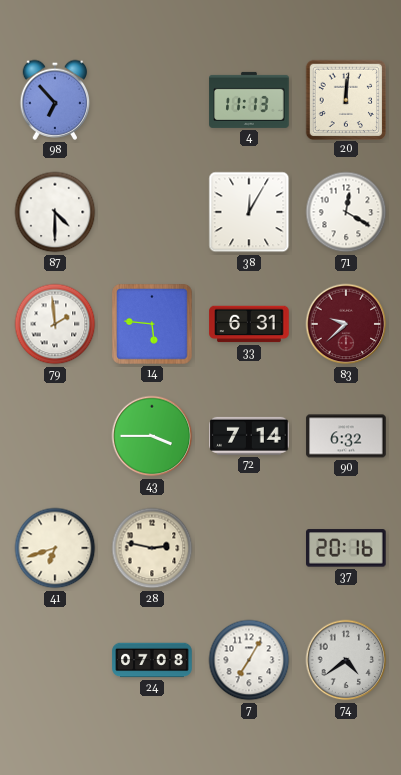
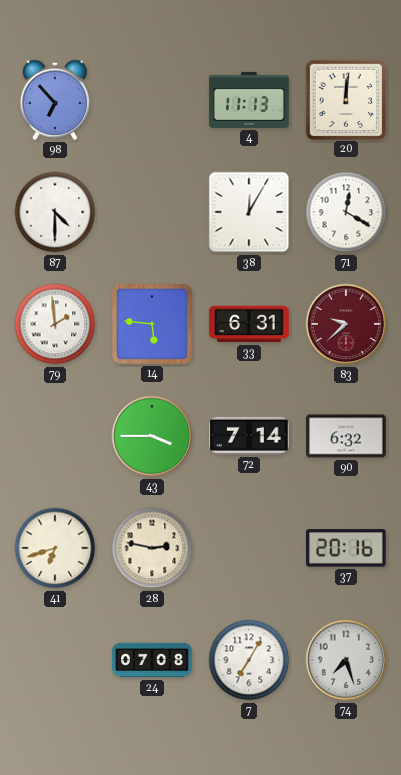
74: 4:39 -> 7:27 (346, 660)
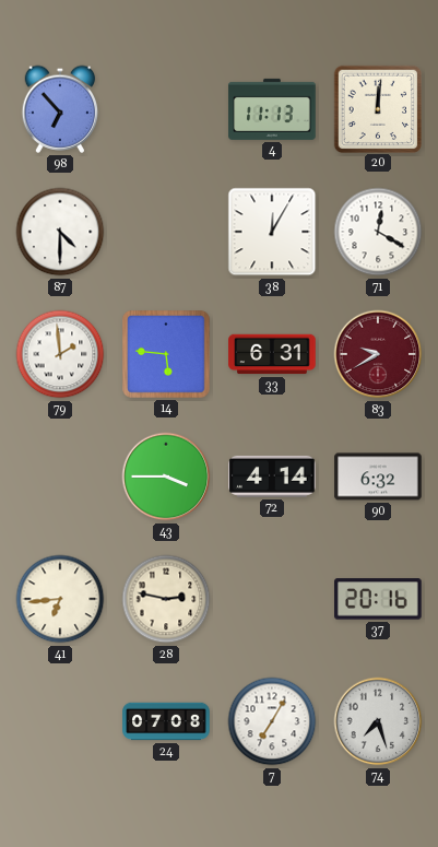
83: 9:38 -> 9:40 (378, 354)
72: 7:14 -> 4:14 (272, 477)
41: 6:42 -> 6:44 (60, 599)
